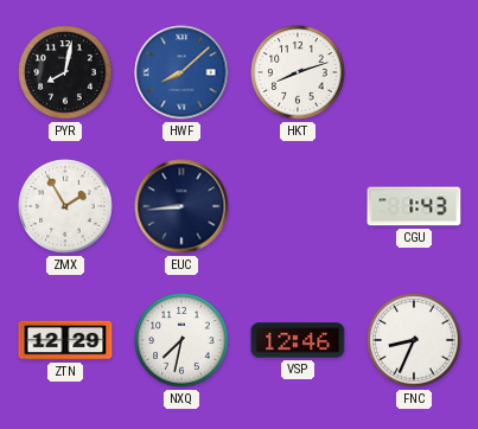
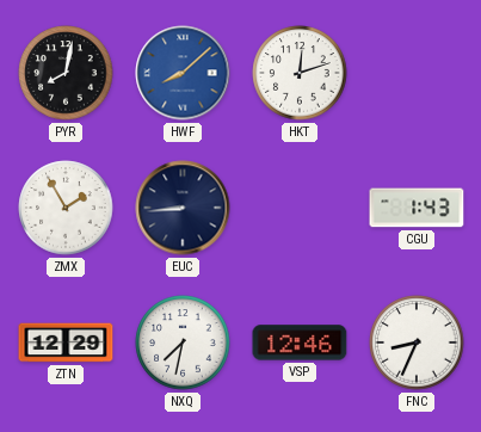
HKT: 8:12 -> 12:12 (300, 73)
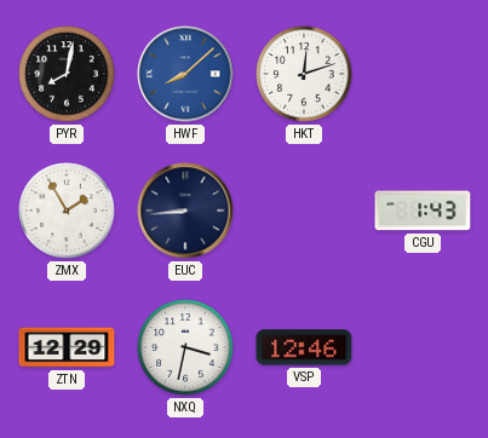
NXQ: 7:32 -> 3:32 (185, 347)
FNC: 8:34 -> none (417, 342)
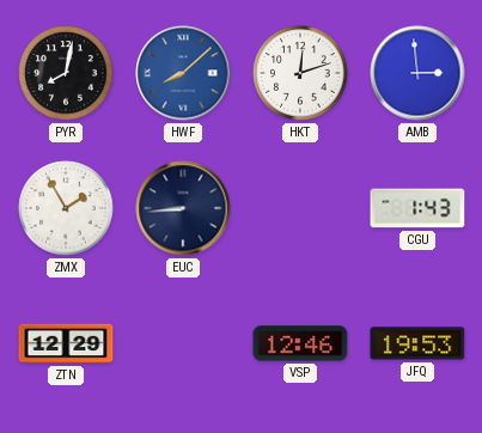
AMB: none -> 2:59 (417, 73)
NXQ: 3:32 -> none (185, 347)
JFQ: none -> 19:53 (417, 343)
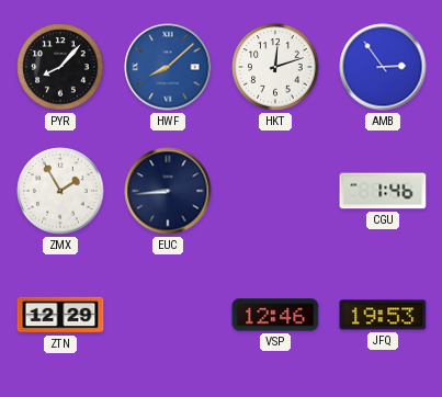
PYR: 8:02 -> 8:07 (60, 67)
AMB: 2:59 -> 2:54 (383, 67)
CGU: 1:43 -> 1:46 (383, 191)
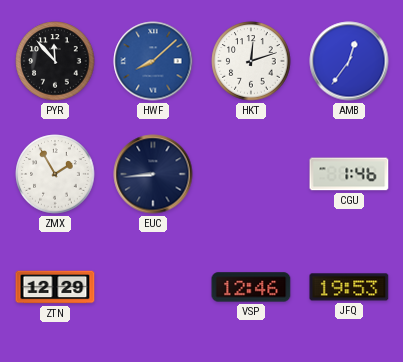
PYR: 8:07 -> 11:53 (55, 61)
AMB: 2:54 -> 12:36 (349, 61)
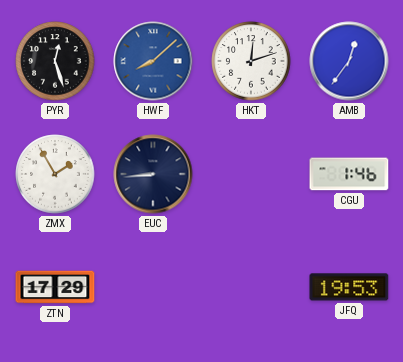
PYR: 11:53 -> 12:27 (55, 61)
ZTN: 12:29 -> 17:29 (55, 287)
VSP: 12:46 -> none (251, 287)
